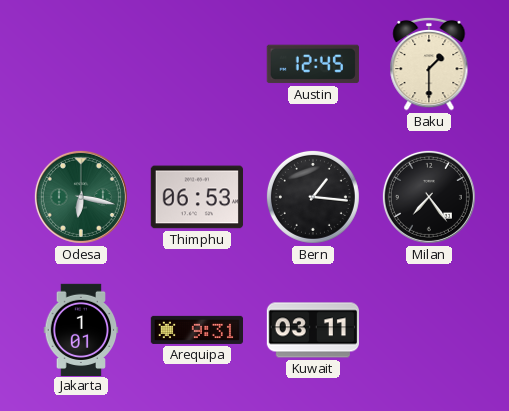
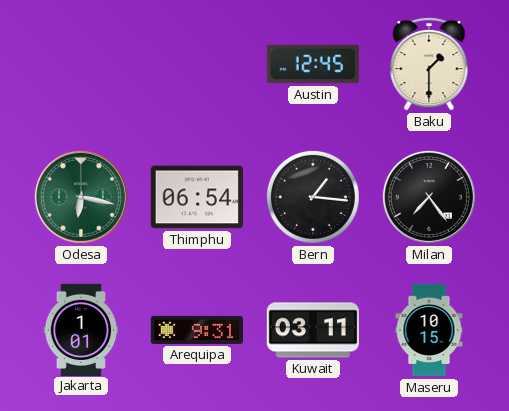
Thimphu: 06:53 -> 06:54 (196, 197)
Maseru: none -> 10:15 (429, 330)
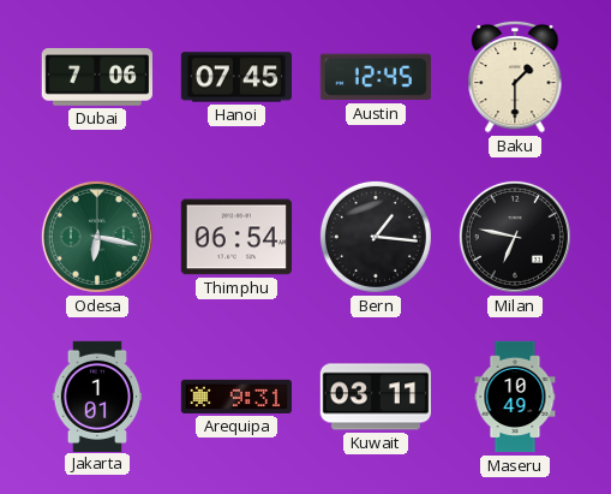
Dubai: none -> 7:06 (96, 78)
Hanoi: none -> 07:45 (235, 77)
Milan: 7:24 -> 6:47 (515, 237)
Maseru: 10:15 -> 10:49 (515, 397)
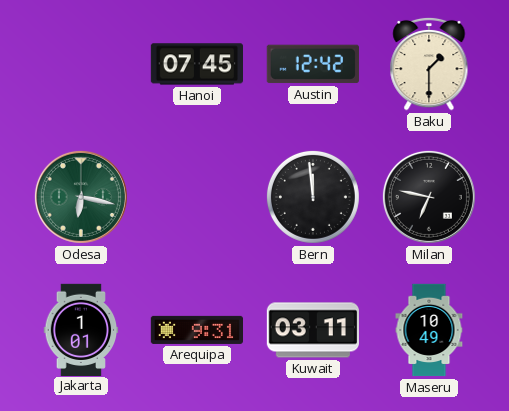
Dubai: 7:06 -> none (96, 78)
Austin: 12:45 -> 12:42 (313, 64)
Thimphu: 06:54 -> none (235, 237)
Bern: 1:16 -> 11:59 (313, 197)
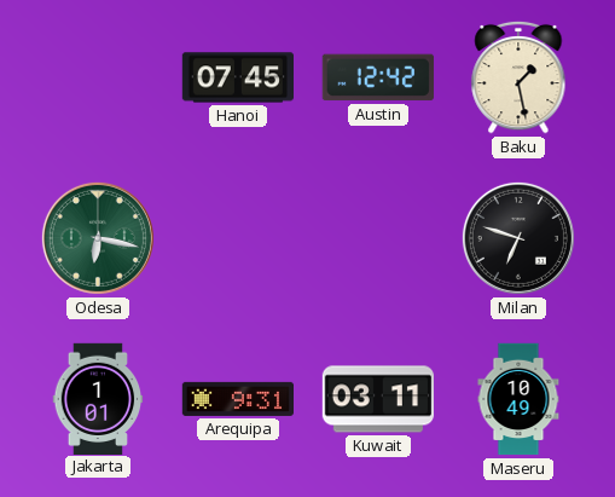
Baku: 1:30 -> 1:28 (518, 77)
Bern: 11:59 -> none (313, 197)
Milan: 6:47 -> 6:48 (518, 238)
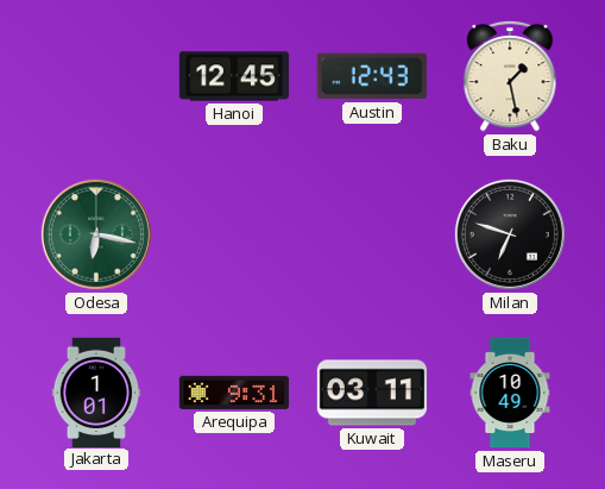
Hanoi: 07:45 -> 12:45 (233, 76)
Austin: 12:42 -> 12:43 (372, 76)
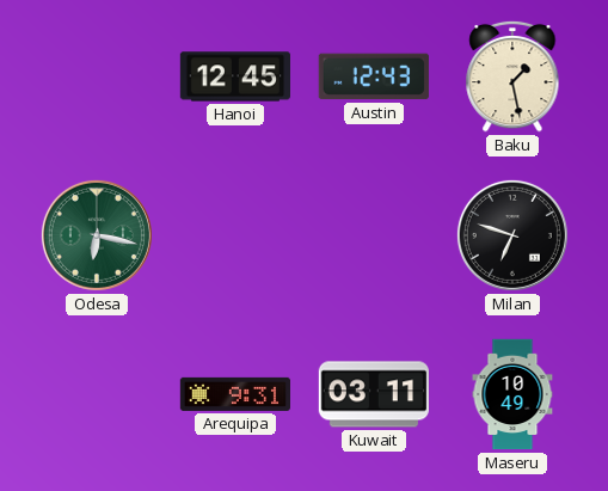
Jakarta: 1:01 -> none (96, 391)
